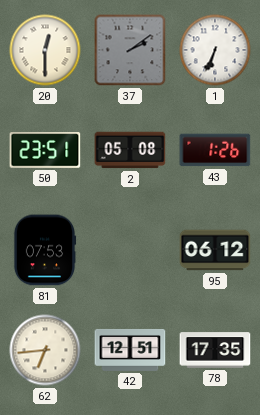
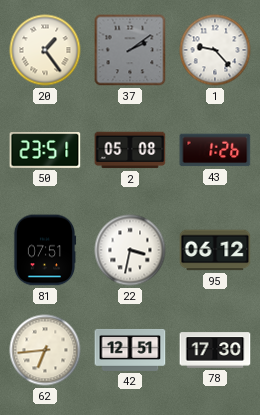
20: 12:30 -> 1:24 (45, 50)
1: 6:34 -> 9:23 (215, 50)
81: 07:53 -> 07:51 (45, 250)
22: none -> 3:32 (130, 250)
78: 17:35 -> 17:30 (215, 350)
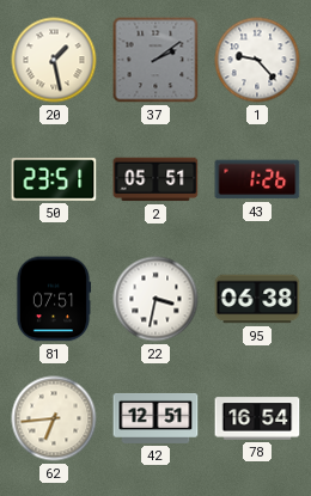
20: 1:24 -> 1:28 (54, 60)
2: 05:08 -> 05:51 (155, 179)
95: 06:12 -> 06:38 (257, 299)
78: 17:30 -> 16:54 (257, 418)
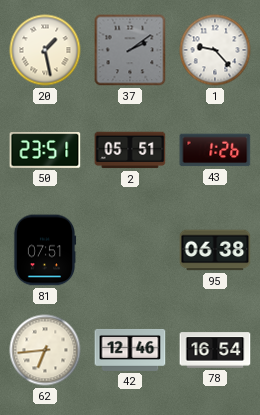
22: 3:32 -> none (155, 299)
42: 12:51 -> 12:46 (130, 350)
